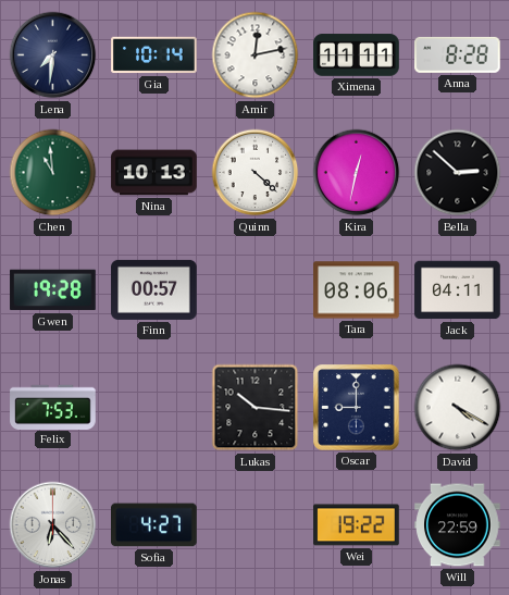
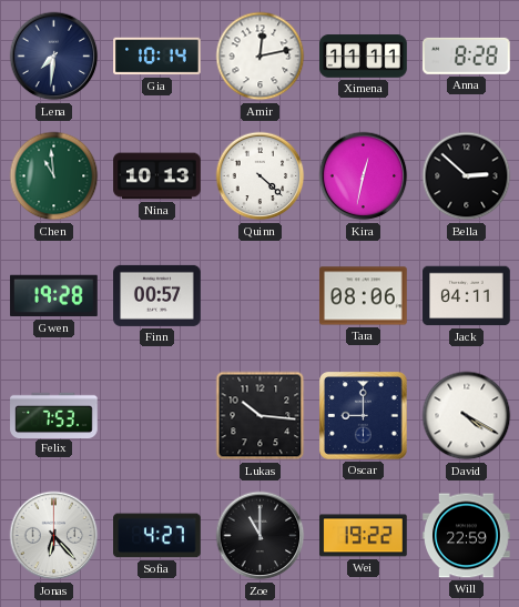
Zoe: none -> 11:00 (261, 536)
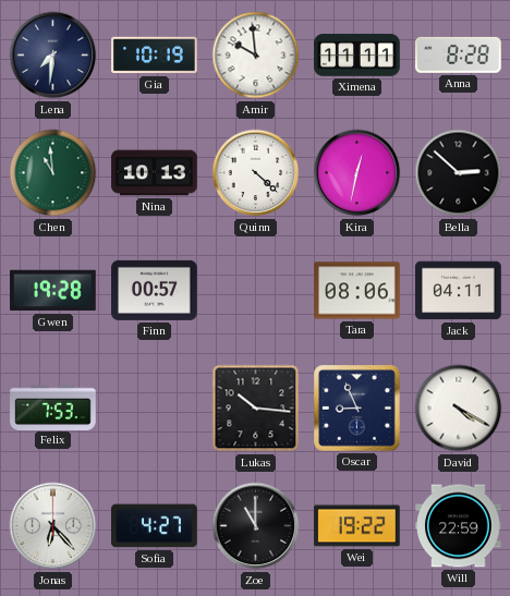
Gia: 10:14 -> 10:19 (155, 56)
Amir: 12:13 -> 9:59 (256, 56)
Oscar: 9:00 -> 8:56 (357, 409)
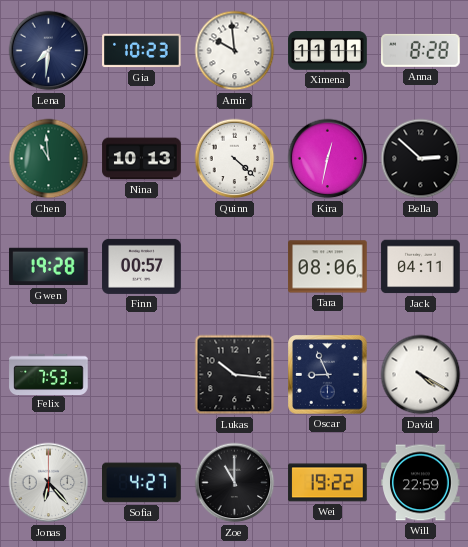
Gia: 10:19 -> 10:23 (142, 51)
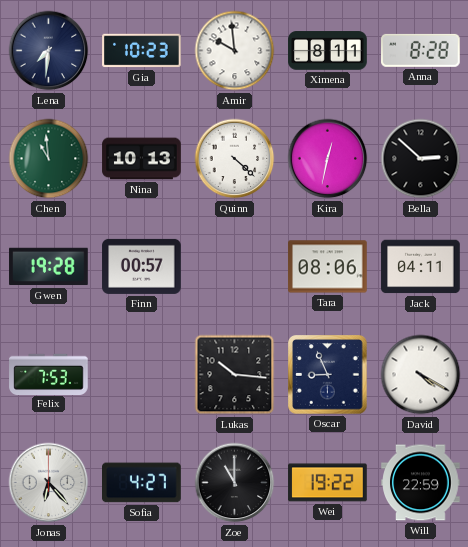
Ximena: 11:11 -> 8:11 (328, 51)
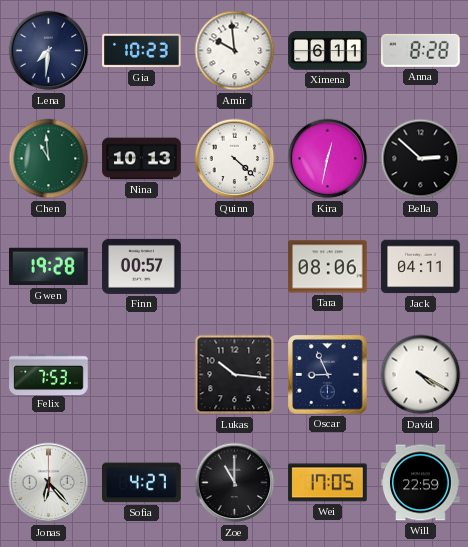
Ximena: 8:11 -> 6:11 (328, 51)
Wei: 19:22 -> 17:05 (328, 483)
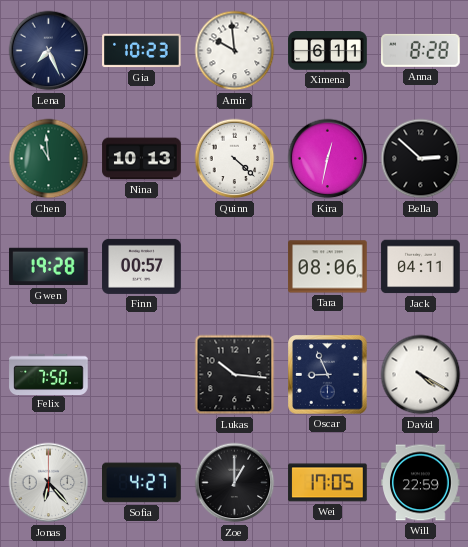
Lena: 7:31 -> 7:26 (49, 51)
Felix: 7:53 -> 7:50 (49, 374)
Zoe: 11:00 -> 1:00 (235, 483)
